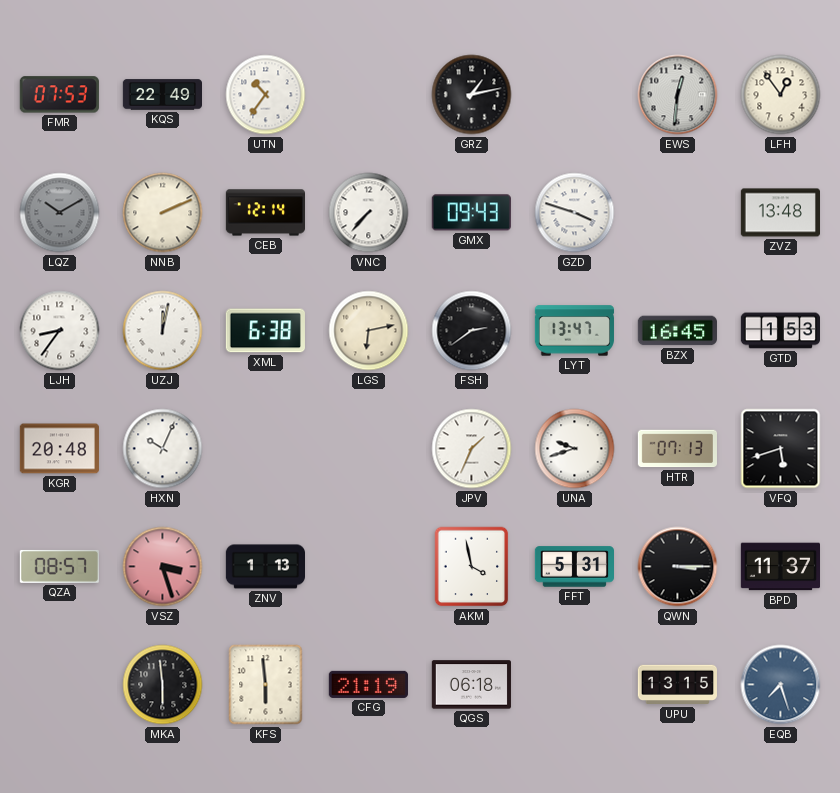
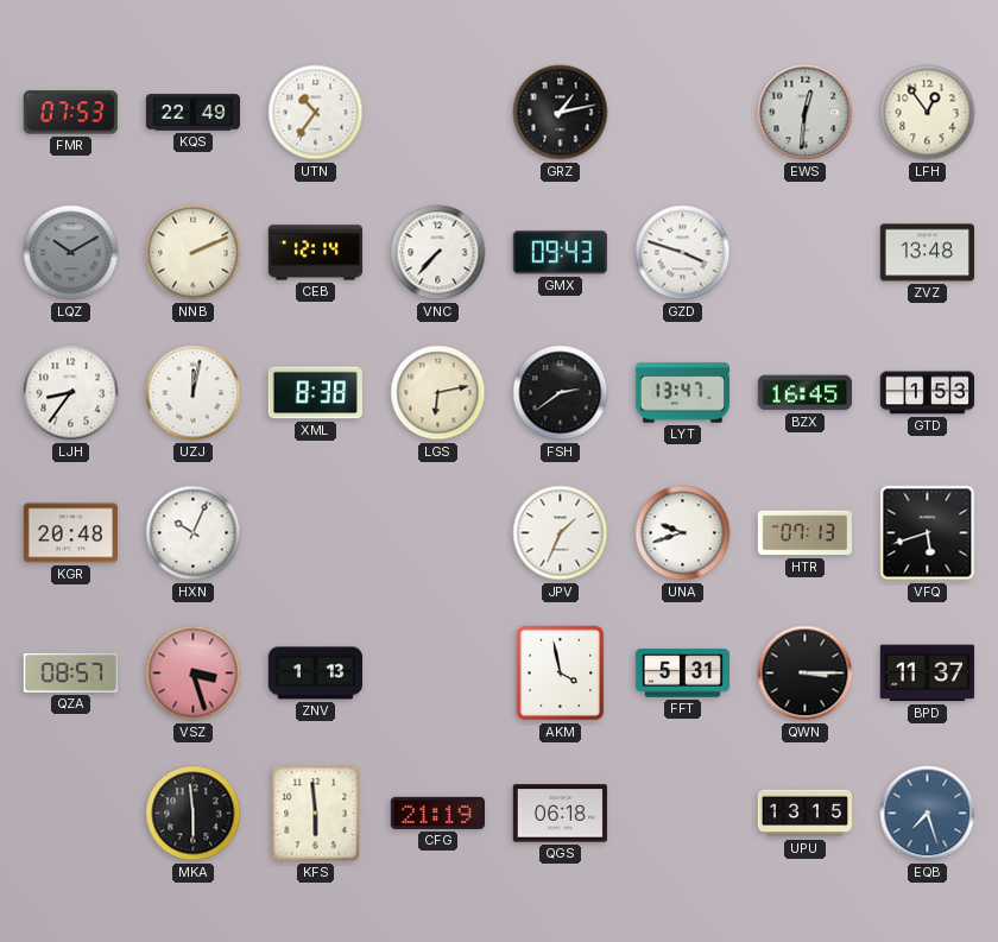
XML: 6:38 -> 8:38 (315, 393)
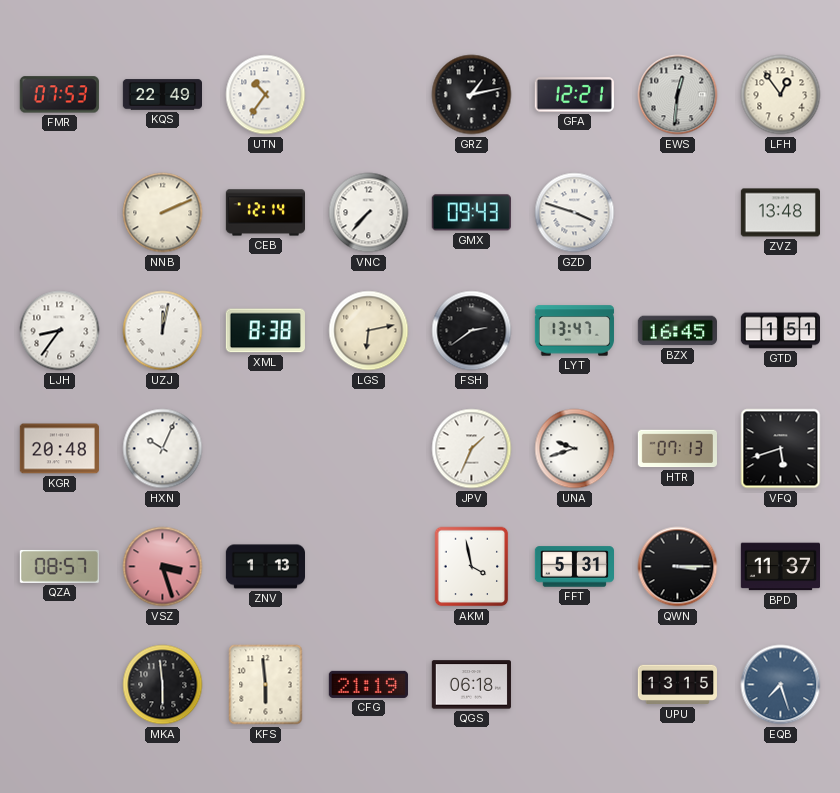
GFA: none -> 12:21 (574, 95)
LQZ: 10:10 -> none (71, 253)
GTD: 1:53 -> 1:51 (780, 331)
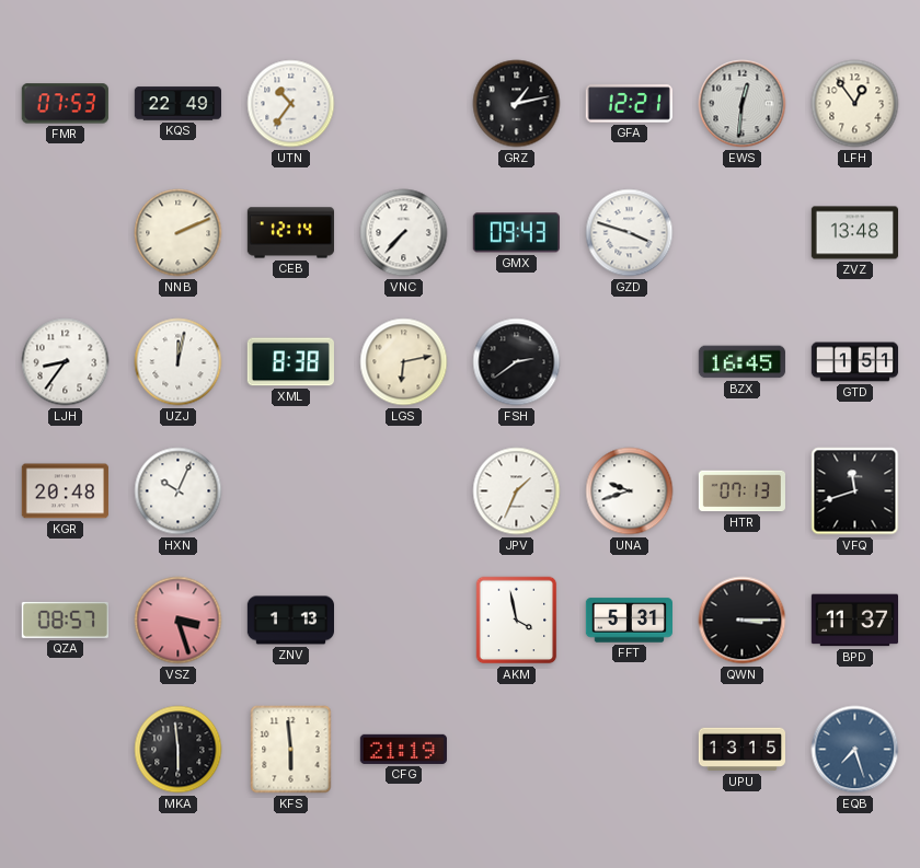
LYT: 13:47 -> none (574, 331)
VFQ: 5:42 -> 11:42 (855, 491)
QGS: 06:18 -> none (471, 685)
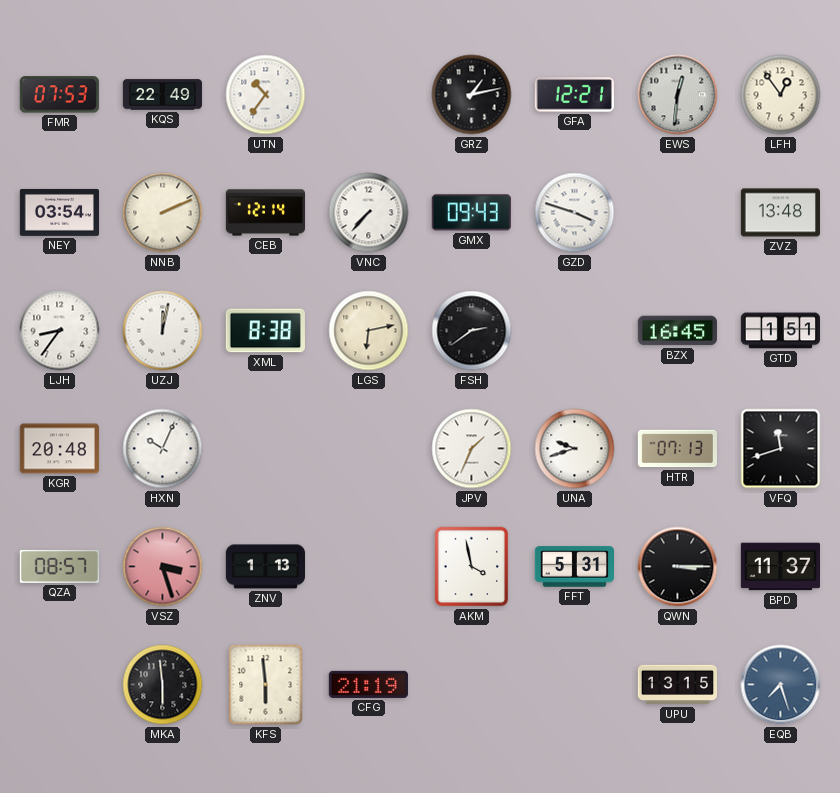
NEY: none -> 03:54 (59, 212)
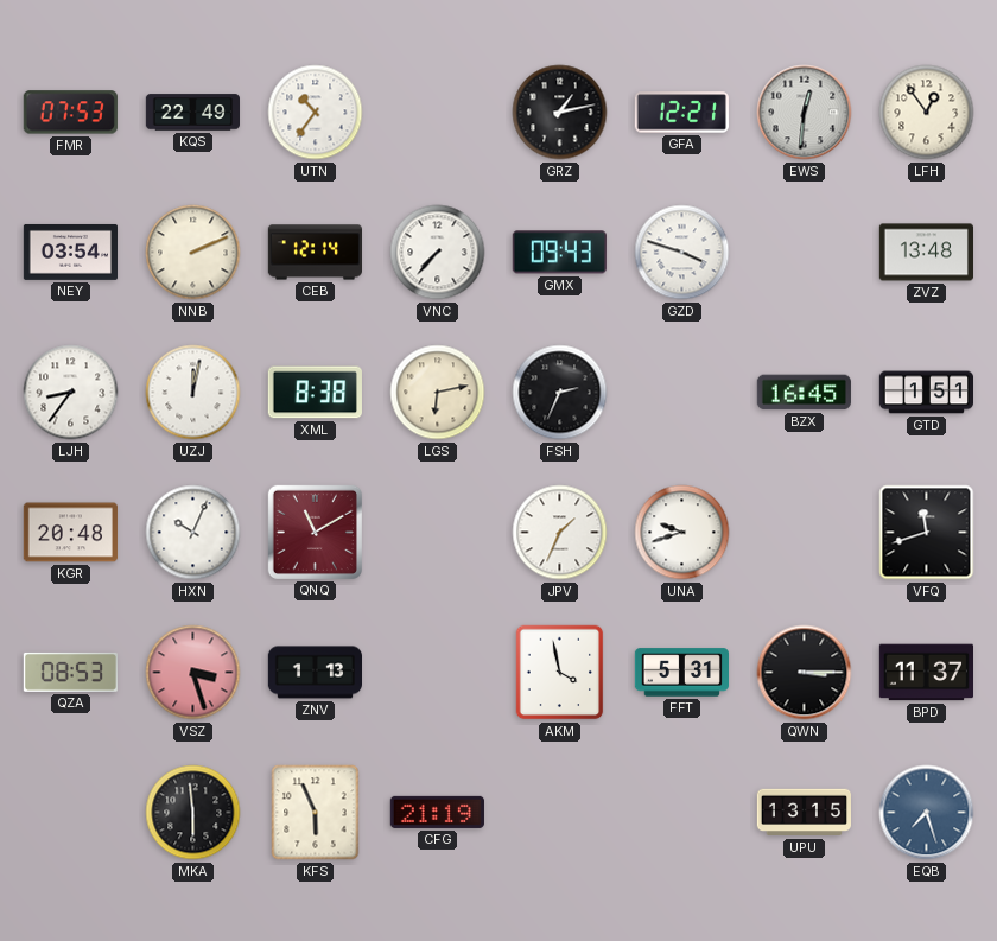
FSH: 2:39 -> 2:34 (560, 393)
QNQ: none -> 11:10 (315, 532)
HTR: 07:13 -> none (677, 449)
QZA: 08:57 -> 08:53 (70, 672)
KFS: 5:59 -> 5:56 (316, 813)
